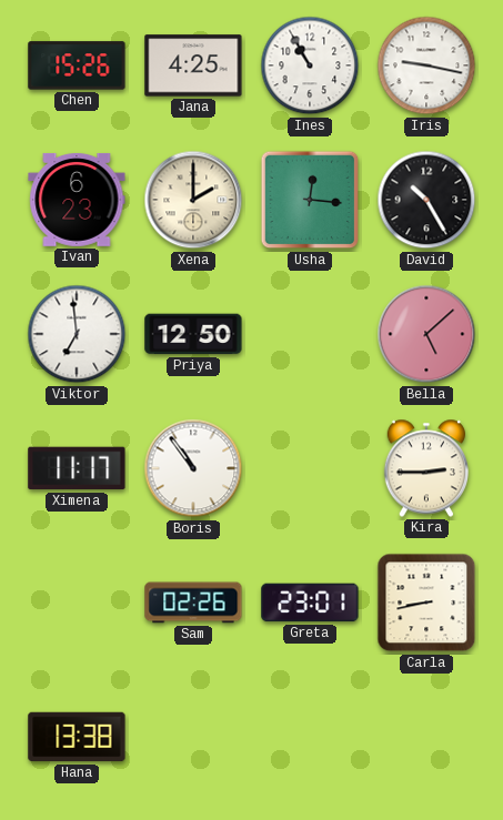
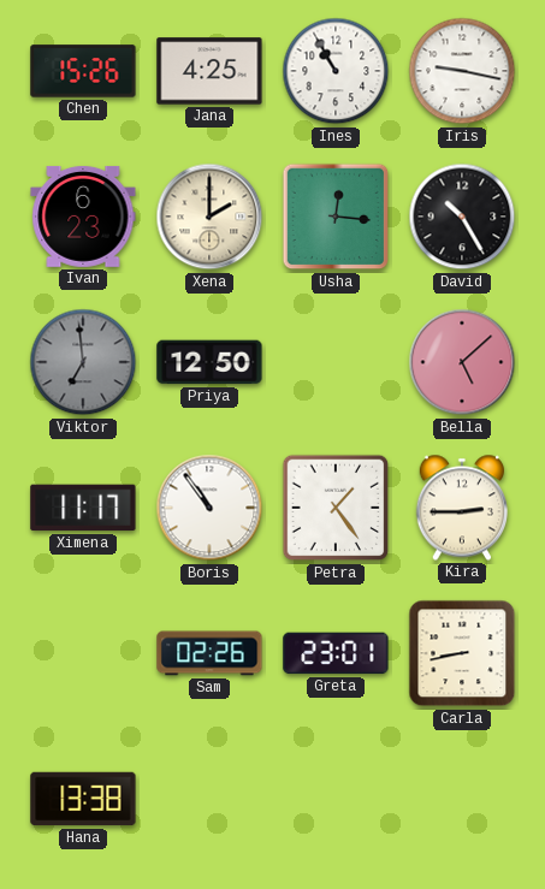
Viktor dial: white -> grey (83, 362)
Petra: none -> 1:24 (336, 508)
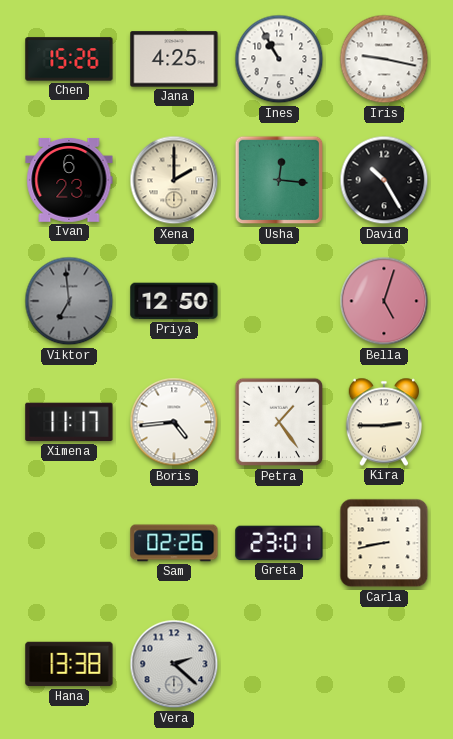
Bella: 5:08 -> 5:03 (384, 301)
Boris: 10:54 -> 4:44 (174, 422)
Vera: none -> 2:22 (174, 664)
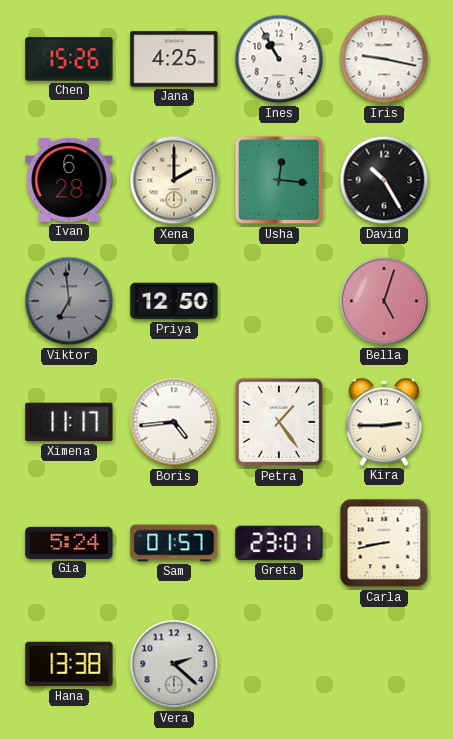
Ivan: 6:23 -> 6:28 (69, 180)
Gia: none -> 5:24 (69, 543)
Sam: 02:26 -> 01:57 (174, 543)
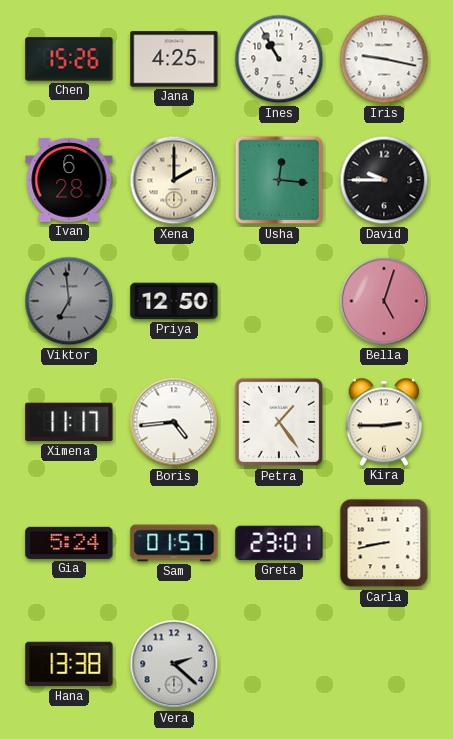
David: 10:25 -> 9:45 (384, 180)
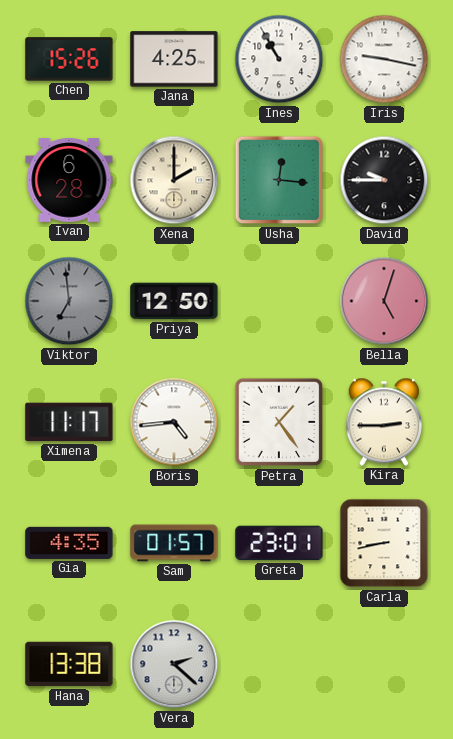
Gia: 5:24 -> 4:35 (69, 543)
